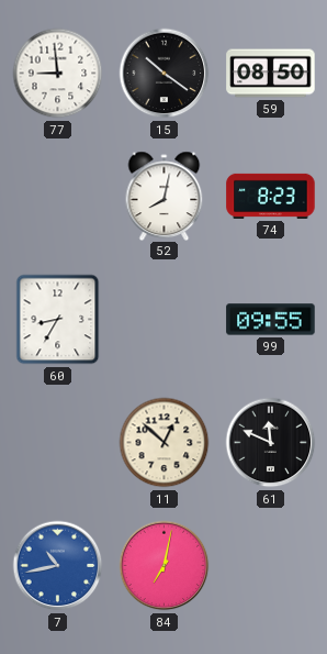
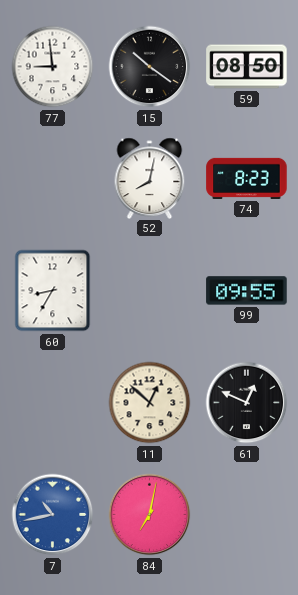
61: 11:49 -> 12:49 (247, 403)
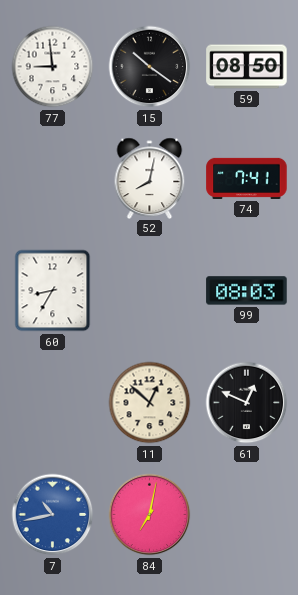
74: 8:23 -> 7:41 (247, 178)
99: 09:55 -> 08:03 (247, 291)
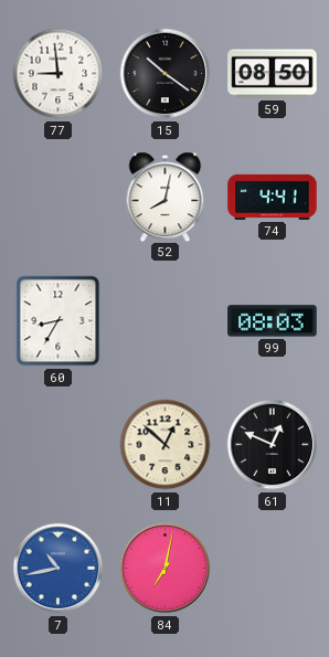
74: 7:41 -> 4:41 (273, 197)
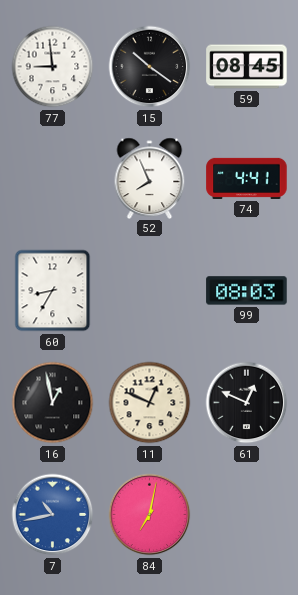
59: 08:50 -> 08:45 (247, 67)
52: 8:02 -> 7:56 (150, 178)
16: none -> 12:58 (53, 403)
11: 12:52 -> 12:49 (150, 403)
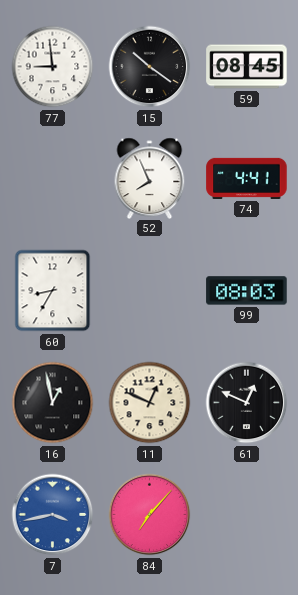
7: 10:43 -> 3:43 (53, 515)
84: 7:02 -> 7:07 (150, 515)
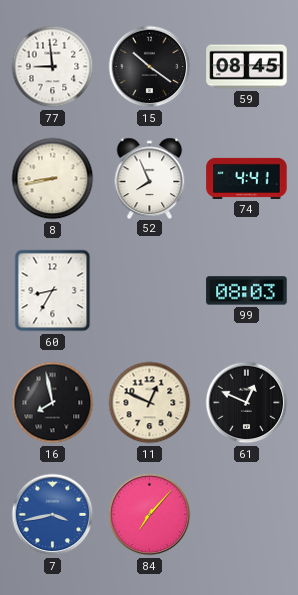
8: none -> 8:43 (53, 179)
16: 12:58 -> 7:58 (53, 403)
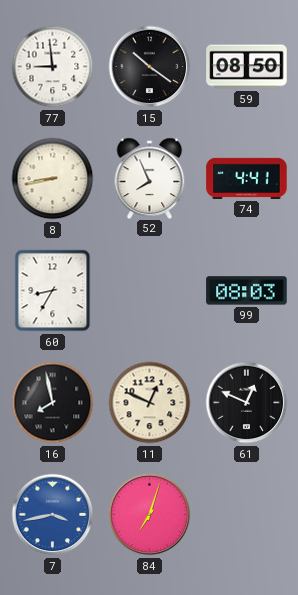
59: 08:45 -> 08:50 (247, 67)
84: 7:07 -> 7:03 (150, 515)
